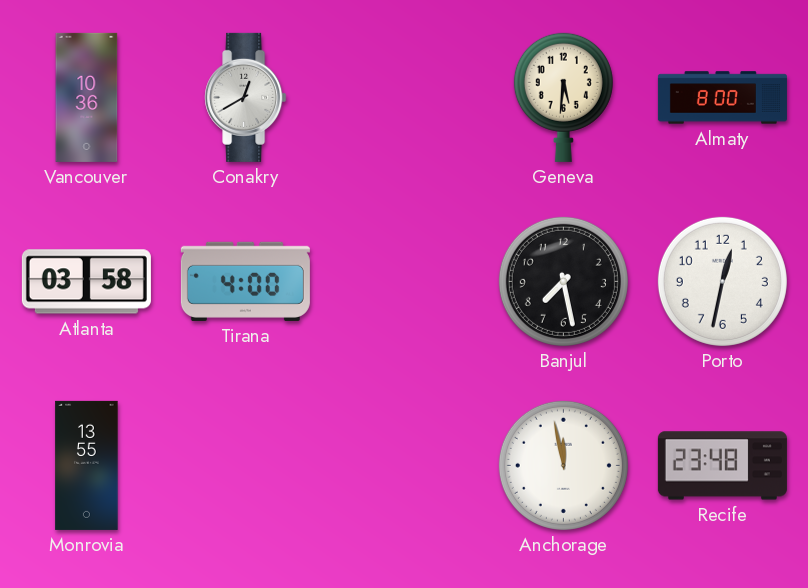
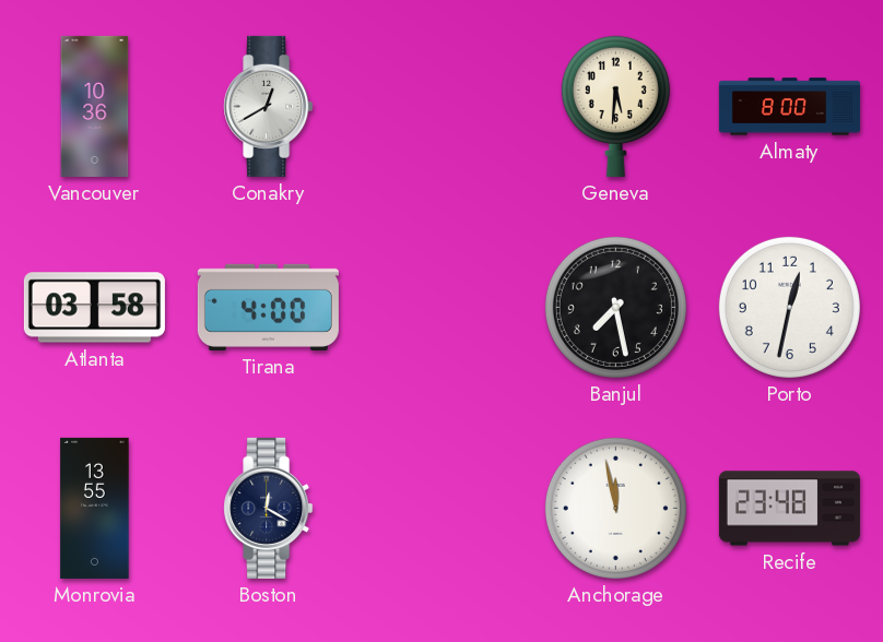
Boston: none -> 12:20 (269, 508)
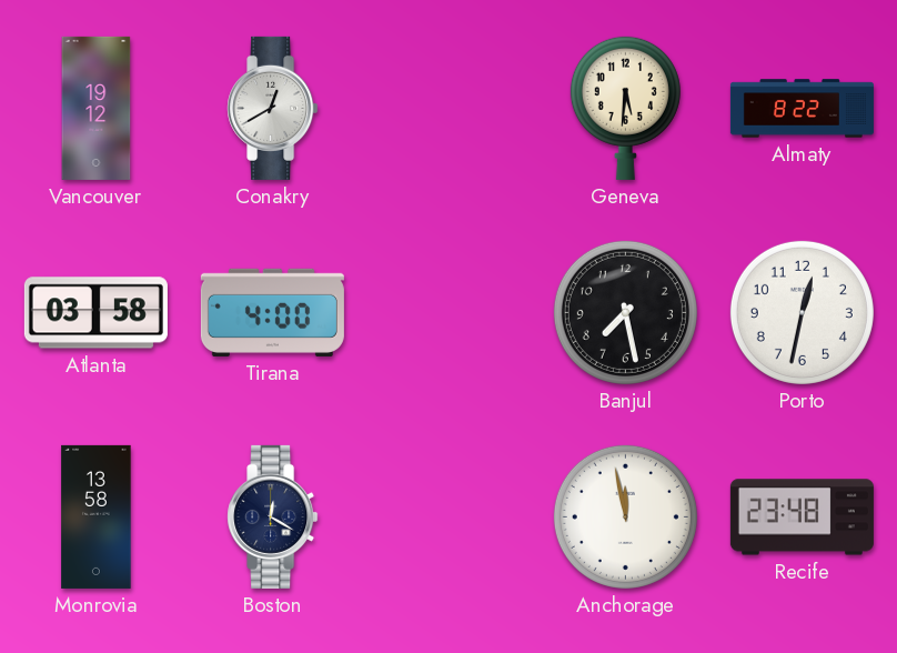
Vancouver: 10:36 -> 19:12 (97, 108)
Almaty: 8:00 -> 8:22 (802, 109)
Monrovia: 13:55 -> 13:58 (97, 516)
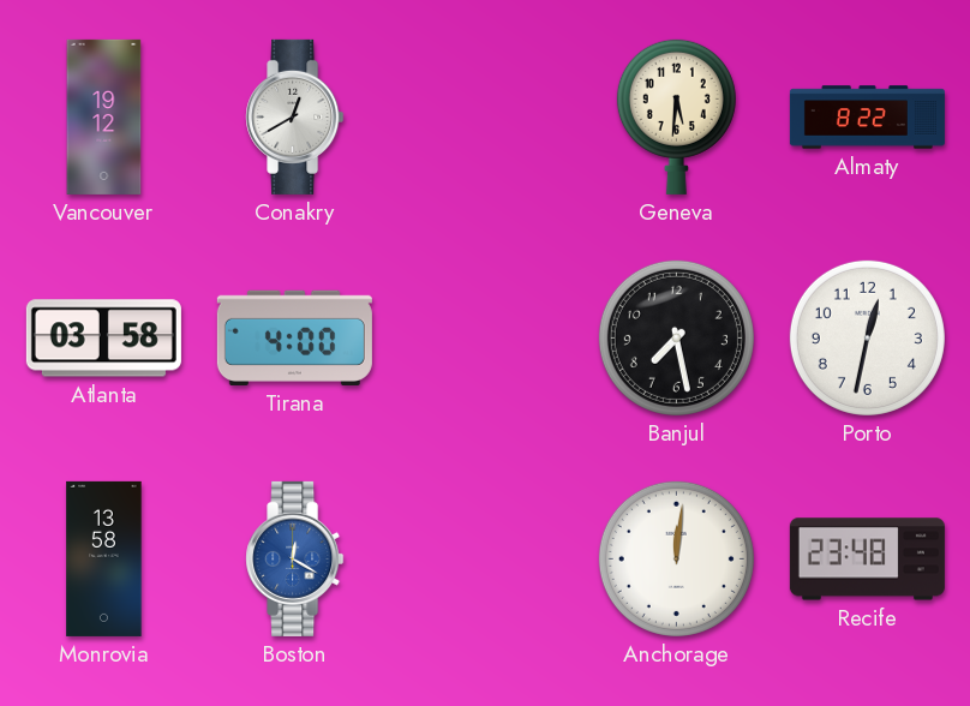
Boston dial: navy -> blue (295, 558)
Anchorage: 11:58 -> 12:01 (676, 558)
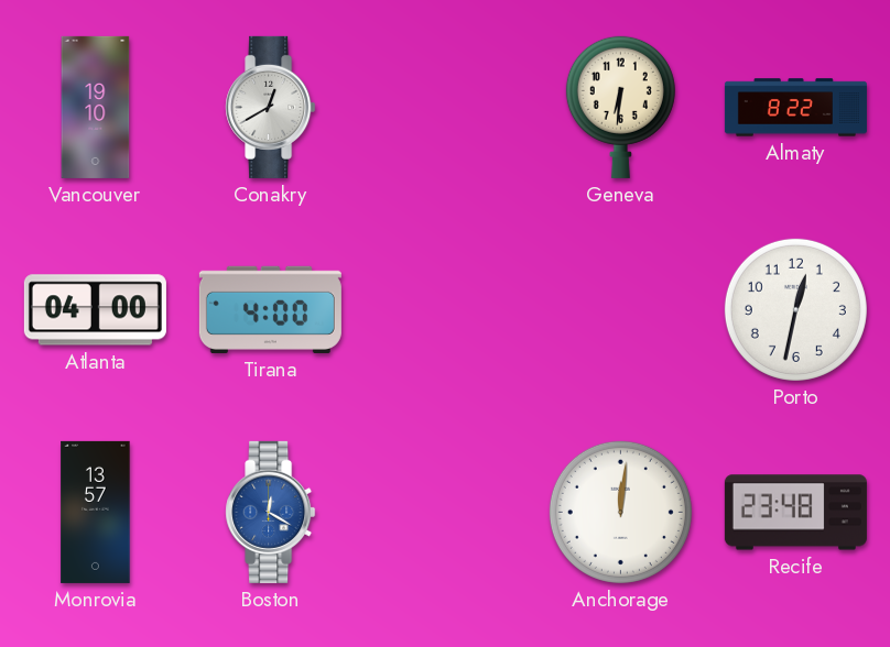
Vancouver: 19:12 -> 19:10 (96, 107)
Geneva: 5:31 -> 6:31 (620, 107)
Atlanta: 03:58 -> 04:00 (95, 310)
Banjul: 7:28 -> none (676, 337)
Monrovia: 13:58 -> 13:57 (96, 512)
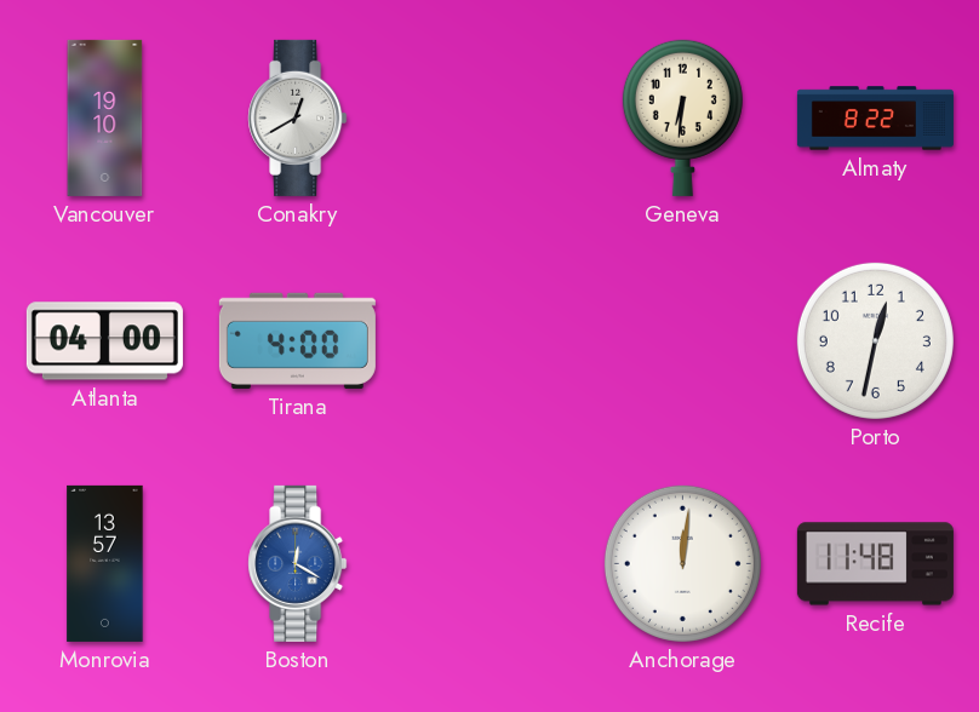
Recife: 23:48 -> 11:48 (875, 564)
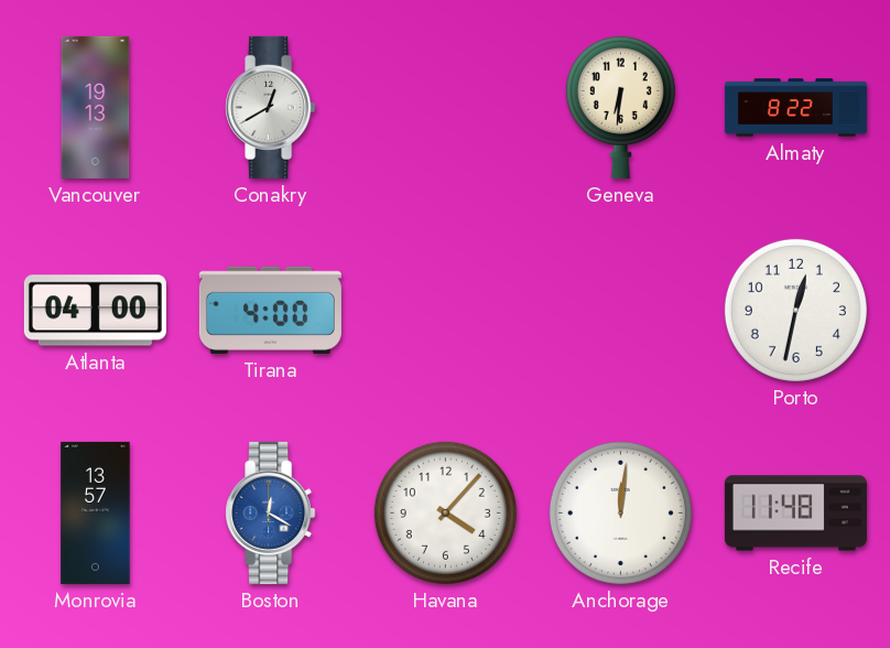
Vancouver: 19:10 -> 19:13 (96, 107)
Havana: none -> 4:07 (445, 512)
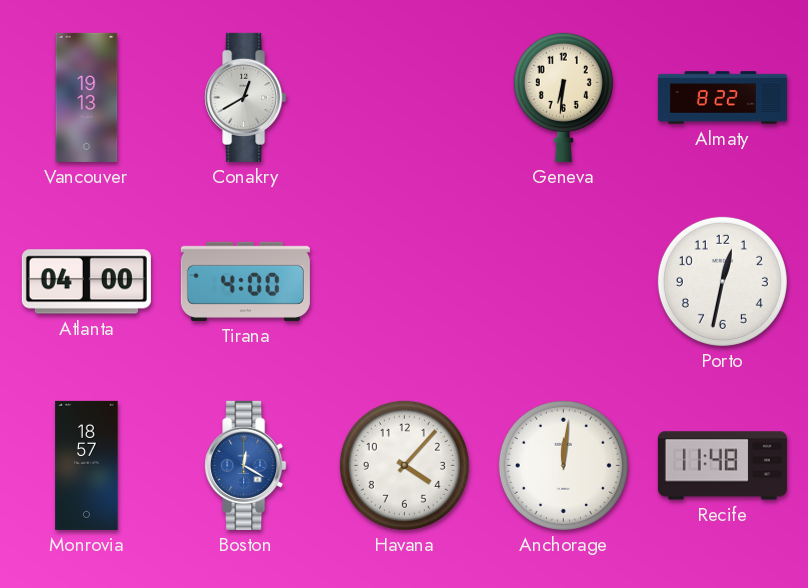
Monrovia: 13:57 -> 18:57 (87, 465)
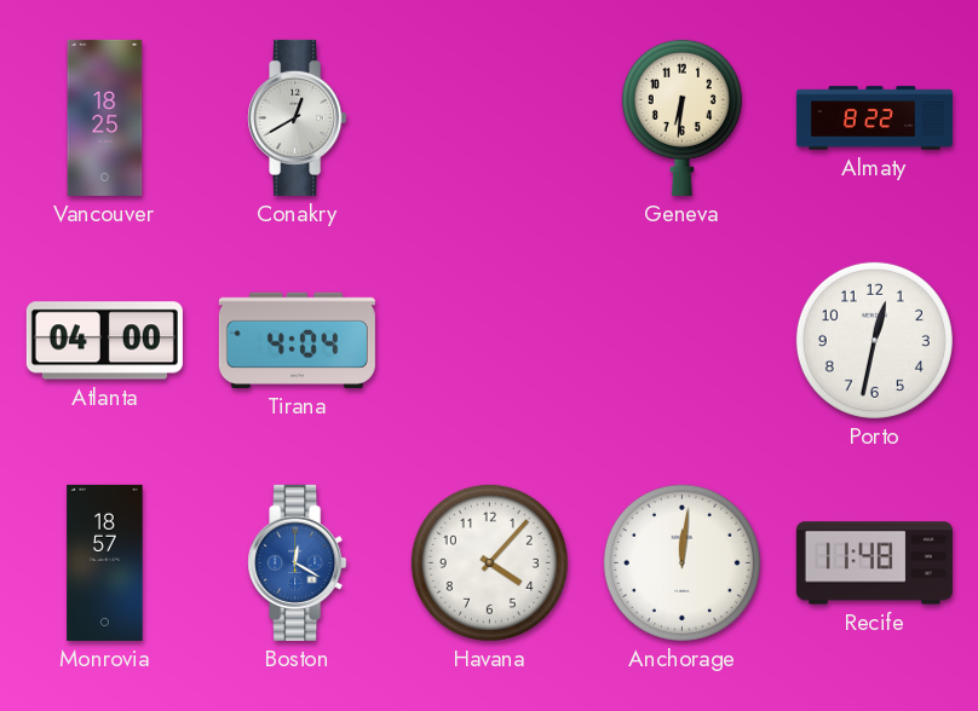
Vancouver: 19:13 -> 18:25 (105, 117)
Tirana: 4:00 -> 4:04 (297, 340)
